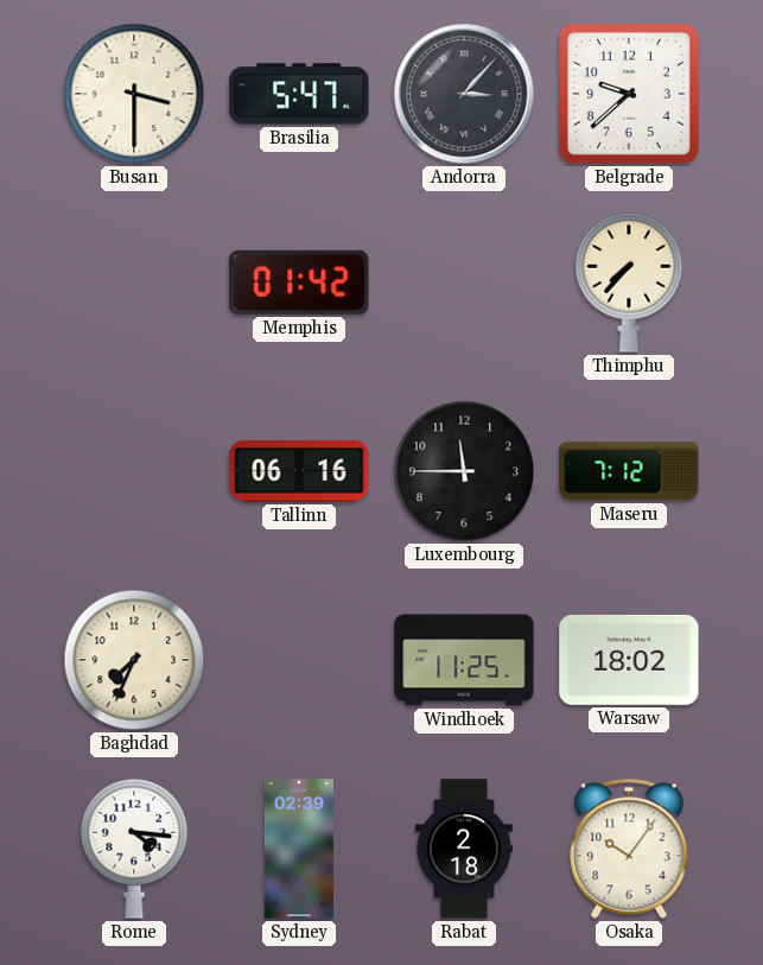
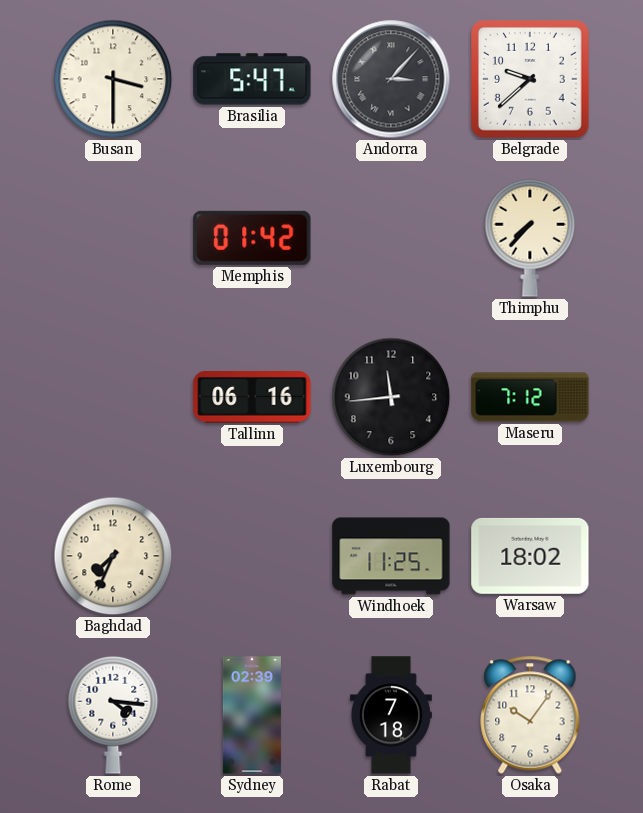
Luxembourg: 11:45 -> 11:44 (391, 397)
Rabat: 2:18 -> 7:18 (391, 715)
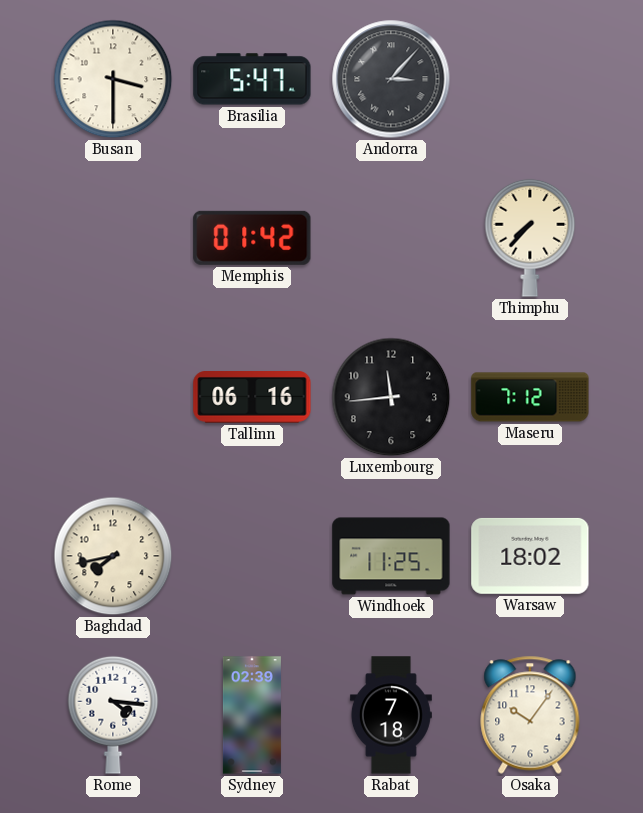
Belgrade: 9:38 -> none (531, 80)
Baghdad: 7:34 -> 7:43 (113, 556)
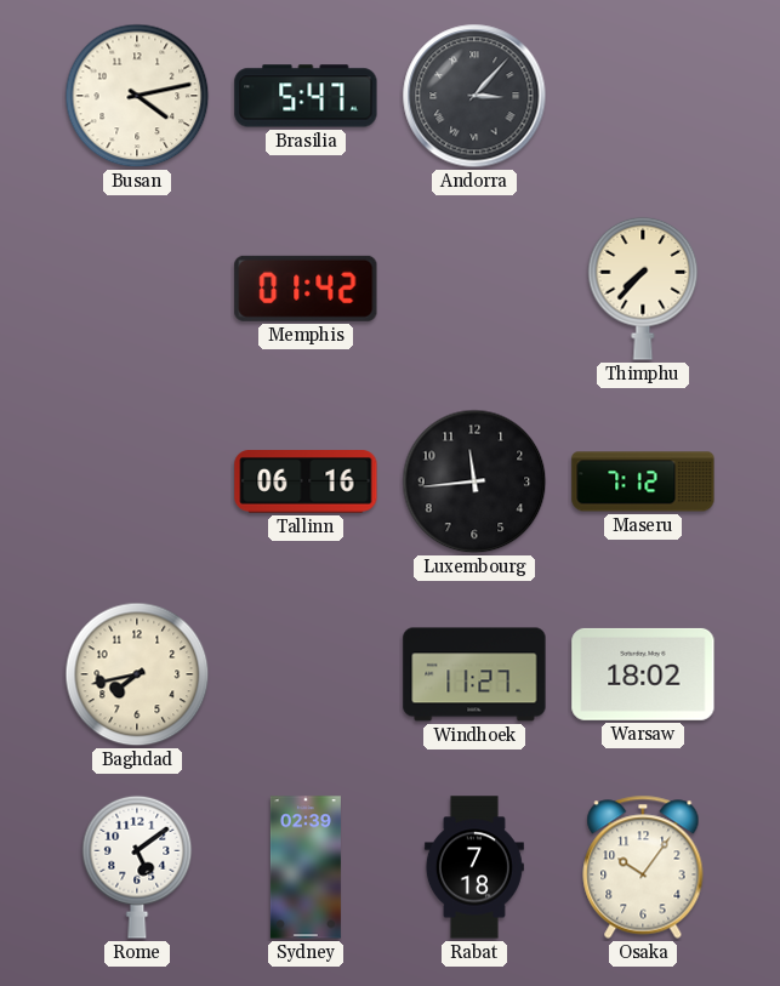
Busan: 3:30 -> 4:13 (137, 96)
Windhoek: 11:25 -> 11:27 (474, 674)
Rome: 4:16 -> 5:09 (137, 867)
